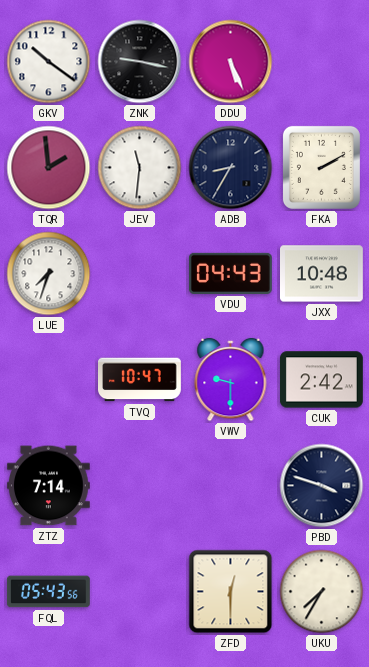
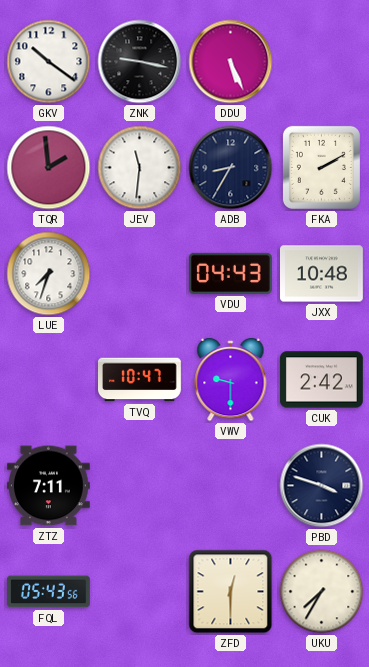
ZTZ: 7:14 -> 7:11 (48, 486)
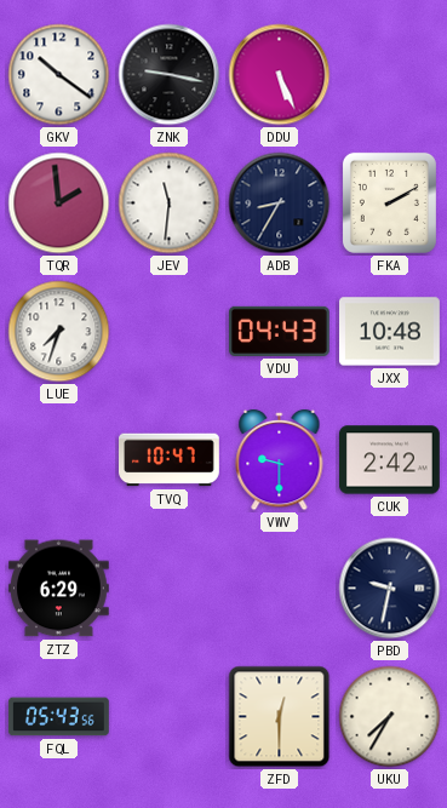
ZTZ: 7:11 -> 6:29 (58, 589)
PBD: 3:48 -> 9:32 (390, 589)
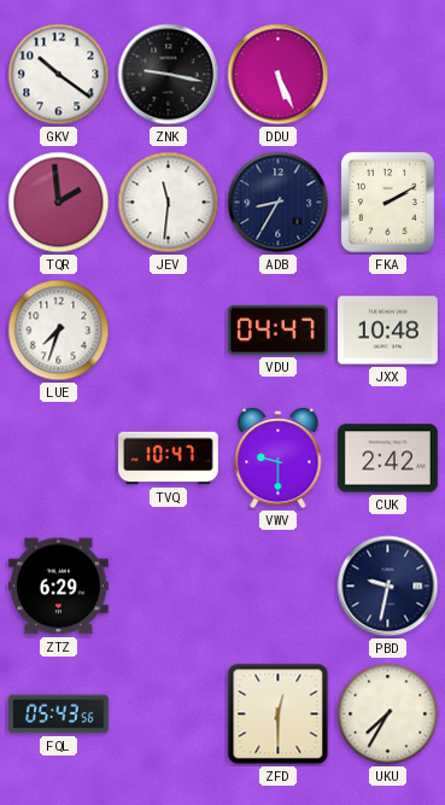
VDU: 04:43 -> 04:47 (277, 329)
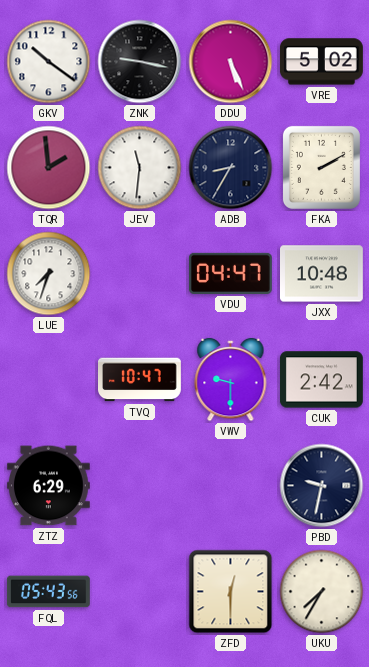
VRE: none -> 5:02 (322, 62)
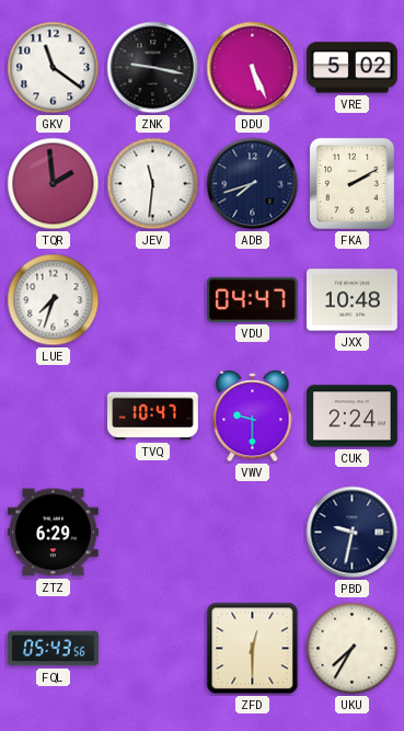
GKV: 10:21 -> 11:21 (54, 68)
ADB: 8:35 -> 7:42 (253, 184)
CUK: 2:42 -> 2:24 (353, 416)
